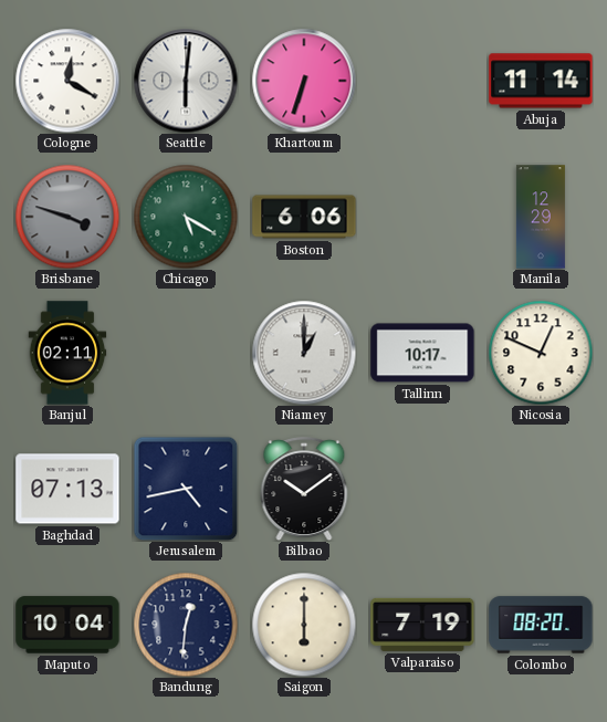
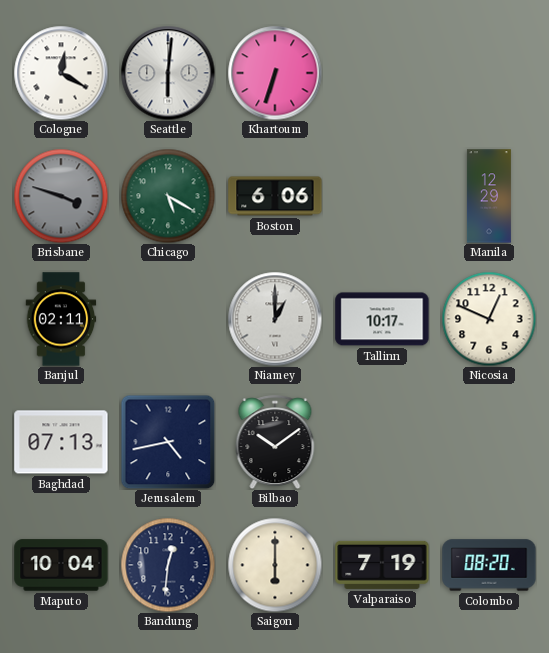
Abuja: 11:14 -> none (541, 81)
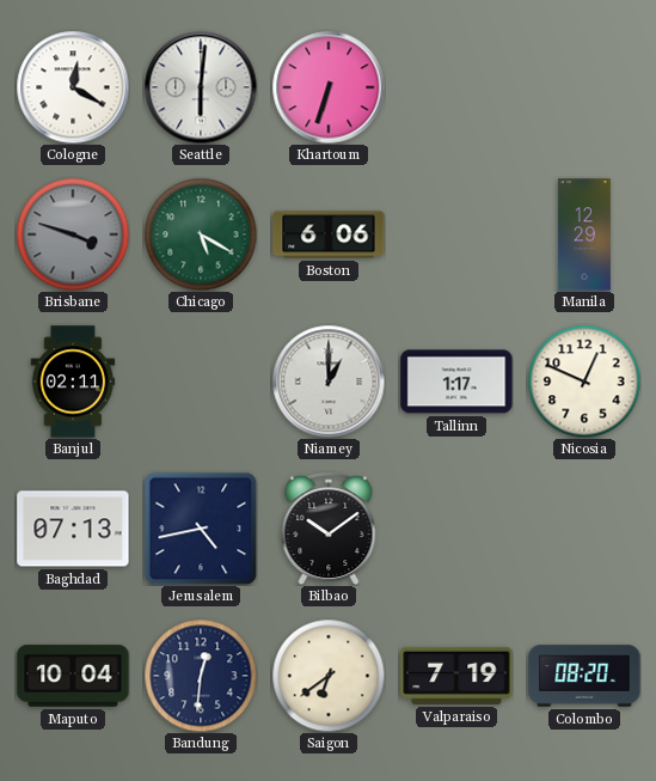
Tallinn: 10:17 -> 1:17 (456, 382)
Saigon: 6:00 -> 6:39 (329, 676)
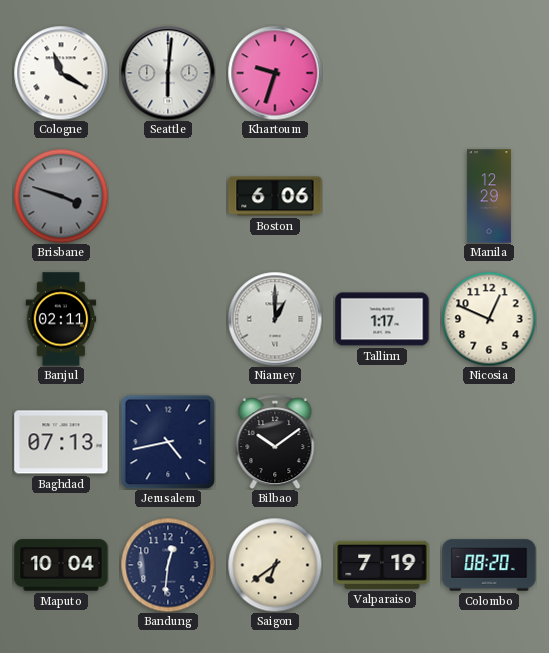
Cologne: 12:20 -> 11:20 (61, 73)
Khartoum: 6:33 -> 9:33 (275, 73)
Chicago: 5:20 -> none (201, 234)
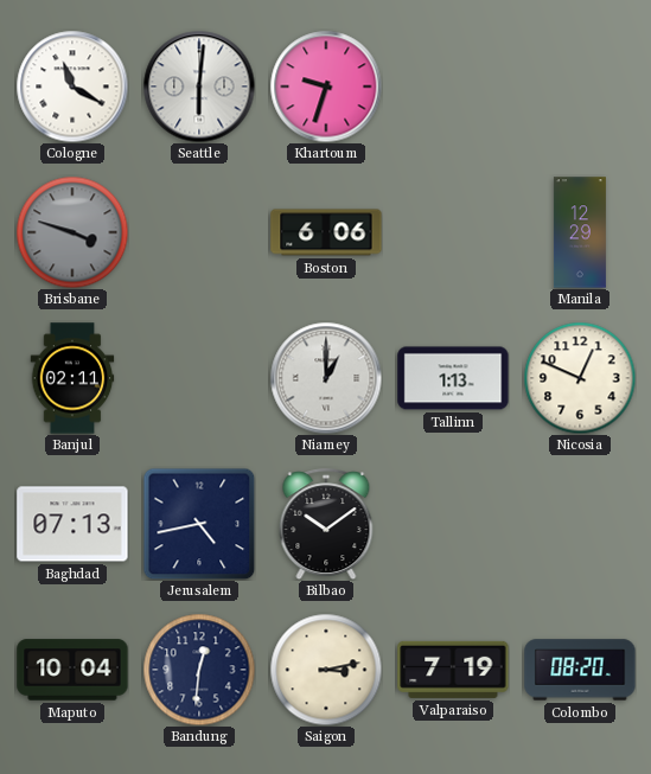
Tallinn: 1:17 -> 1:13 (453, 378)
Saigon: 6:39 -> 3:13 (326, 670)
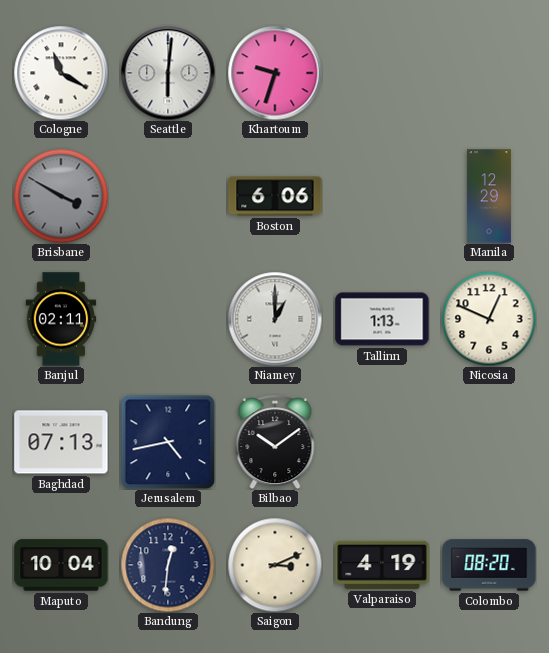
Brisbane: 3:48 -> 3:50 (61, 196)
Saigon: 3:13 -> 3:11 (275, 565)
Valparaiso: 7:19 -> 4:19 (382, 565)
